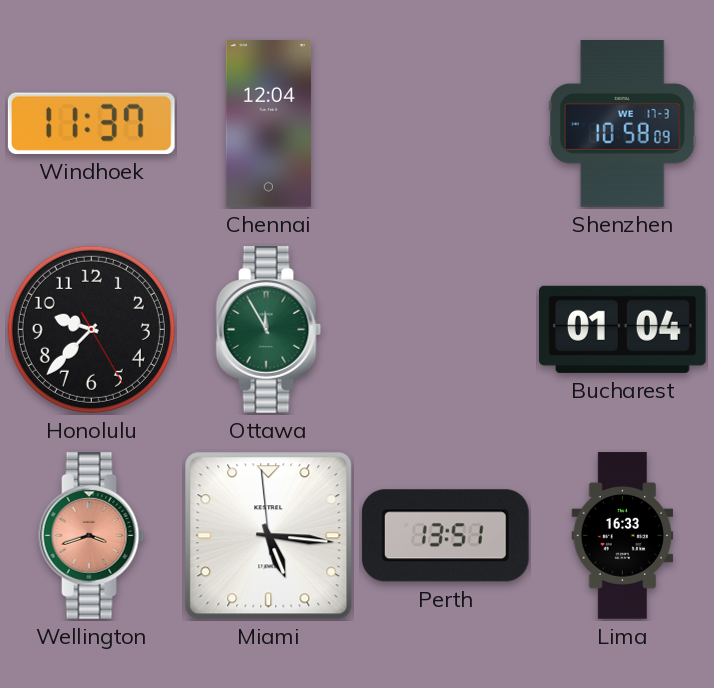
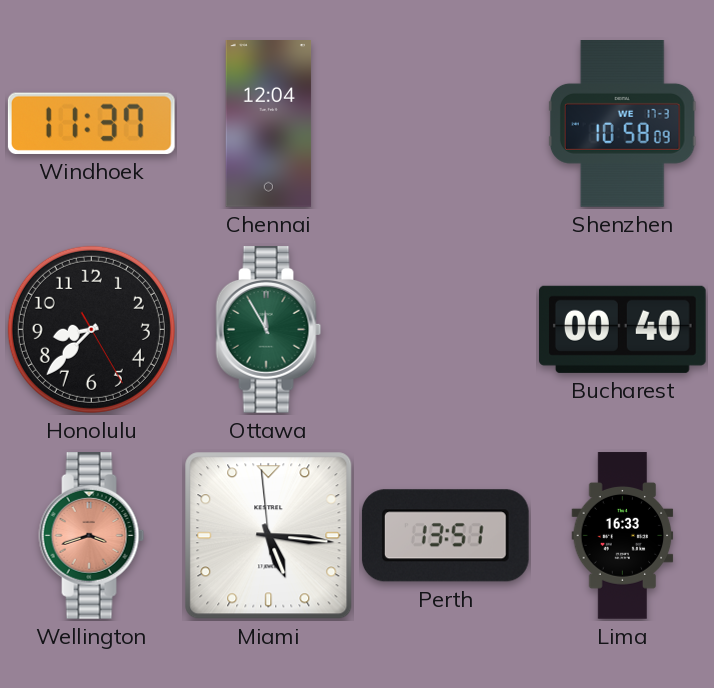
Honolulu: 9:37 -> 8:37 (91, 329)
Bucharest: 01:04 -> 00:40 (622, 329)
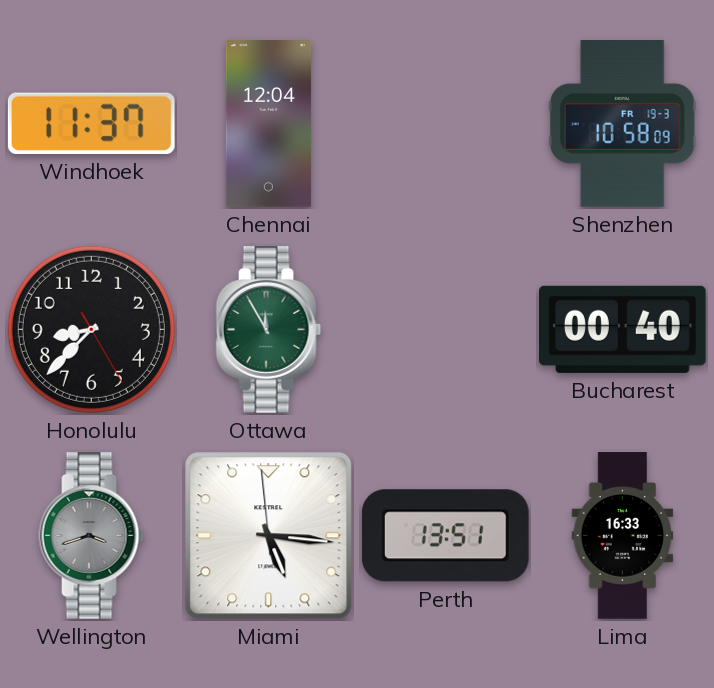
Shenzhen date: WE 17-3 -> FR 19-3 (622, 124)
Wellington dial: salmon -> grey (92, 536)
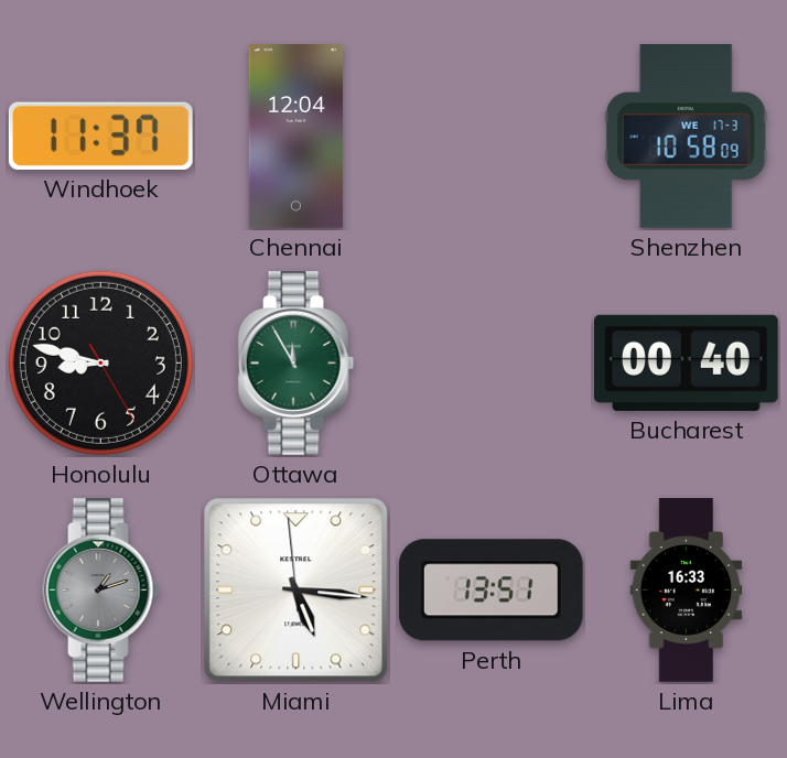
Shenzhen date: FR 19-3 -> WE 17-3 (686, 137)
Honolulu: 8:37 -> 8:47 (100, 362)
Wellington: 3:42 -> 1:12 (101, 591)
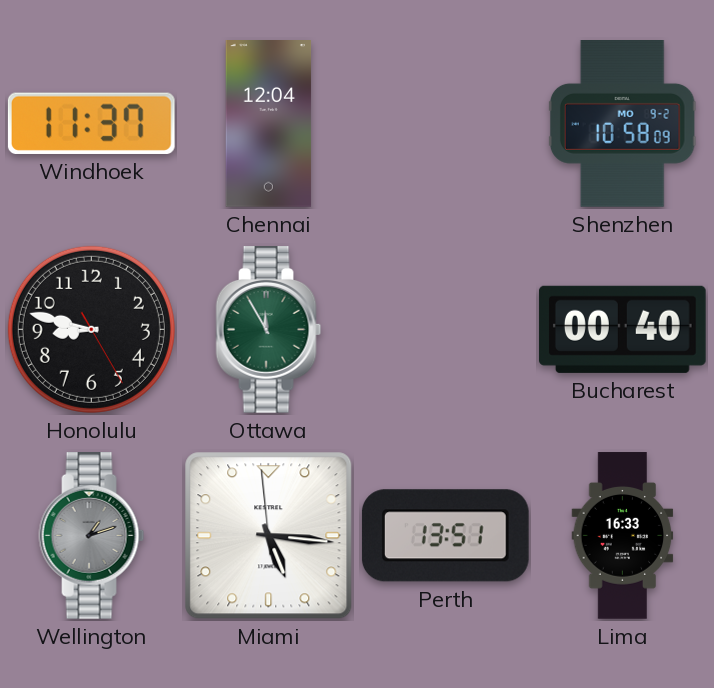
Shenzhen date: WE 17-3 -> MO 9-2 (622, 124)
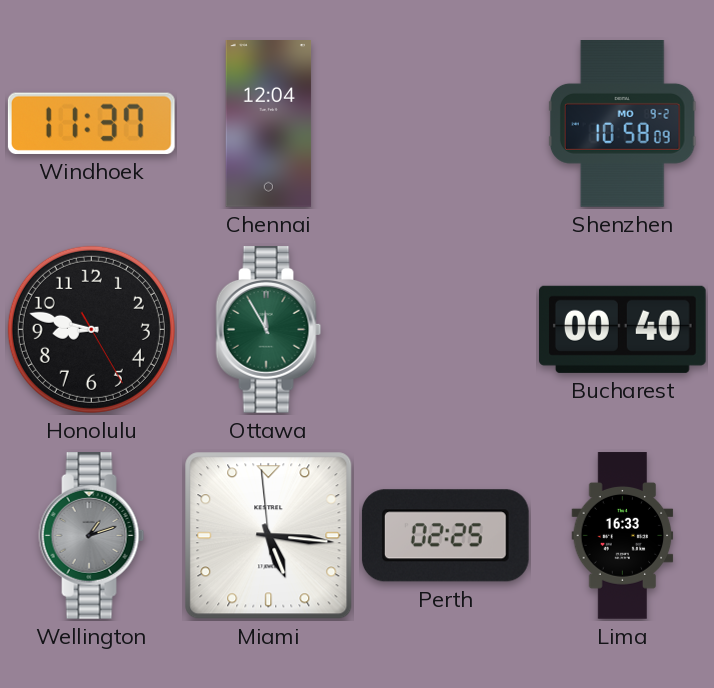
Perth: 13:51 -> 02:25 (445, 536)
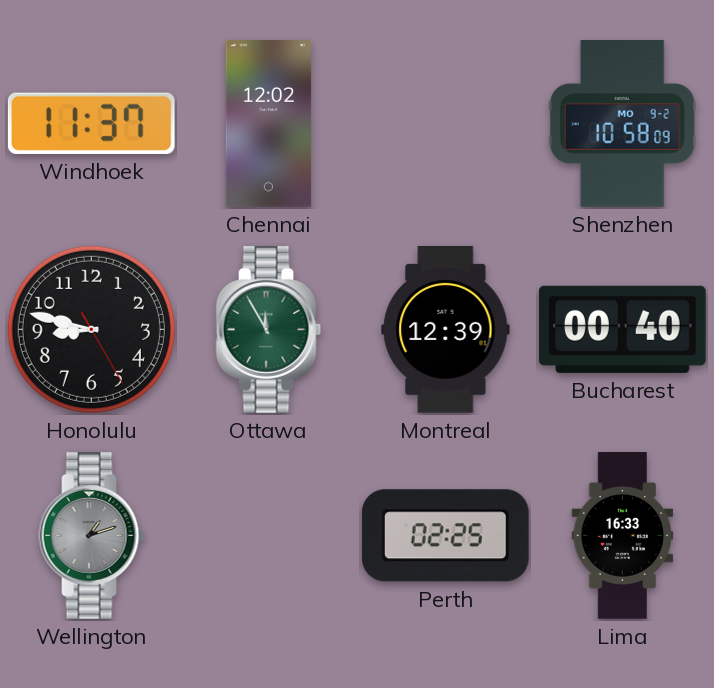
Chennai: 12:04 -> 12:02 (269, 124)
Montreal: none -> 12:39 (446, 330)
Miami: 5:15 -> none (269, 536)
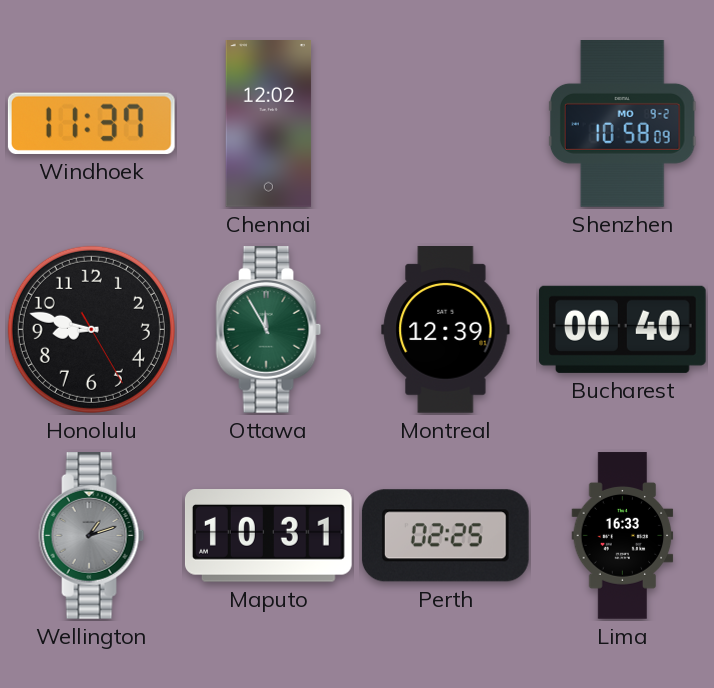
Maputo: none -> 10:31 (268, 536)
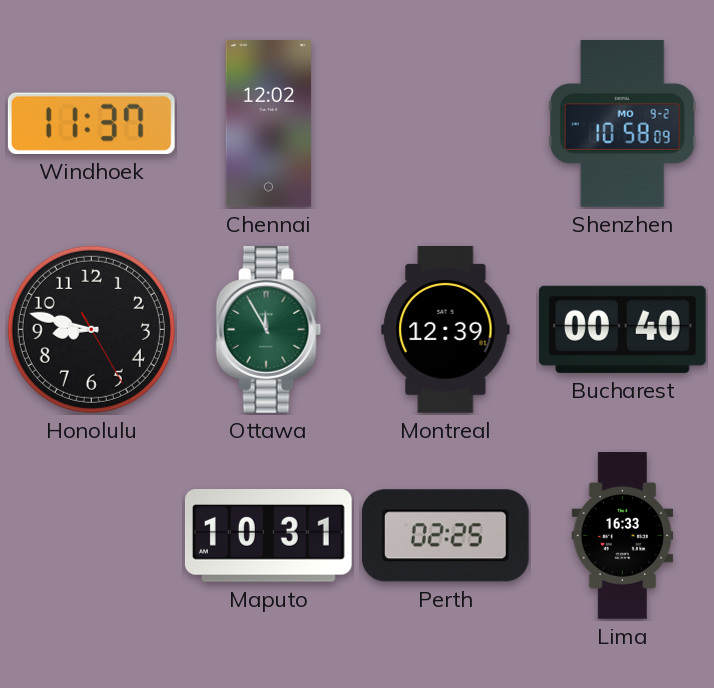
Wellington: 1:12 -> none (92, 536)
